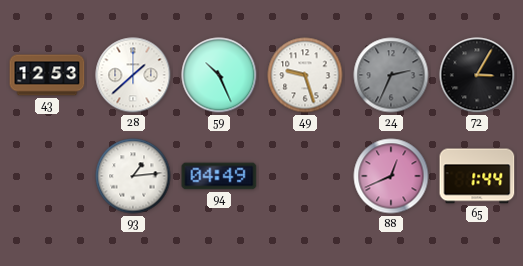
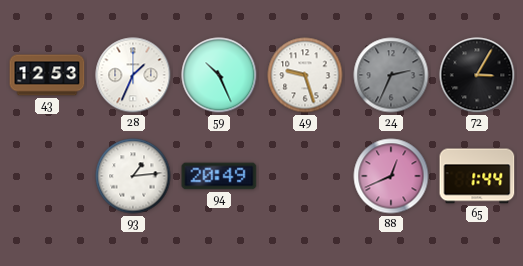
28: 1:38 -> 1:34 (133, 75)
94: 04:49 -> 20:49 (219, 176)
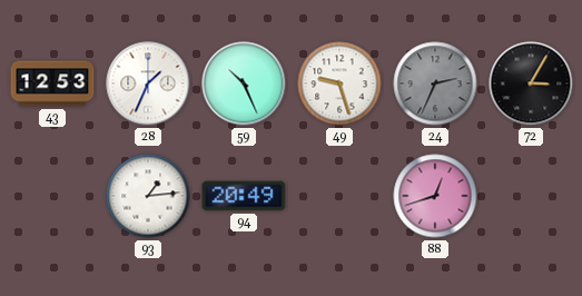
88: 12:41 -> 12:42 (435, 196)
65: 1:44 -> none (477, 176)
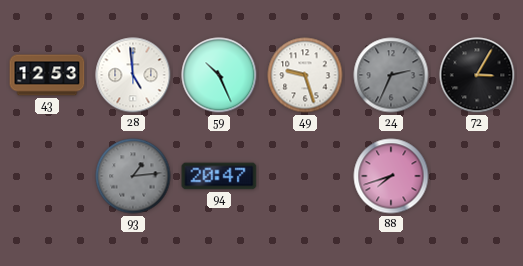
28: 1:34 -> 4:59 (133, 75)
93 dial: white -> grey (133, 176)
94: 20:49 -> 20:47 (219, 176)
88: 12:42 -> 7:42 (391, 176)
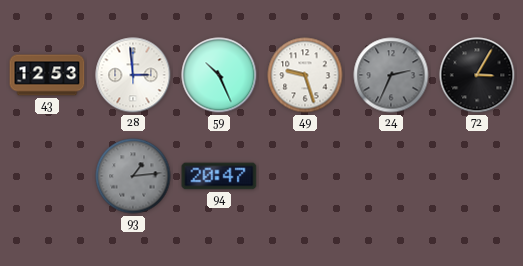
28: 4:59 -> 2:59 (133, 75)
88: 7:42 -> none (391, 176)
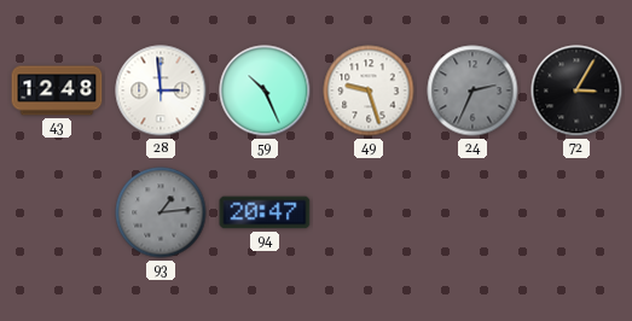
43: 12:53 -> 12:48 (57, 91)
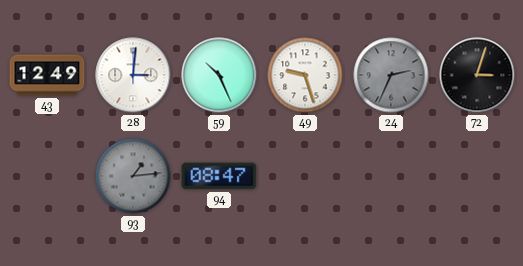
43: 12:48 -> 12:49 (47, 75)
28: 2:59 -> 3:01 (133, 75)
72: 3:05 -> 3:03 (477, 75)
94: 20:47 -> 08:47 (219, 176)
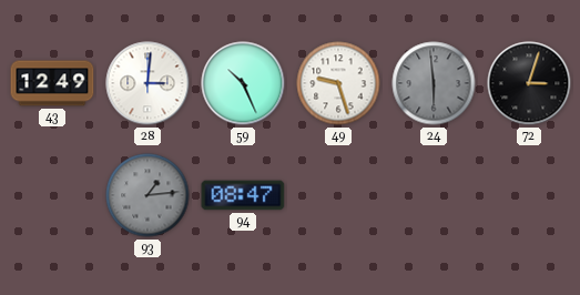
24: 2:34 -> 5:59 (434, 83)
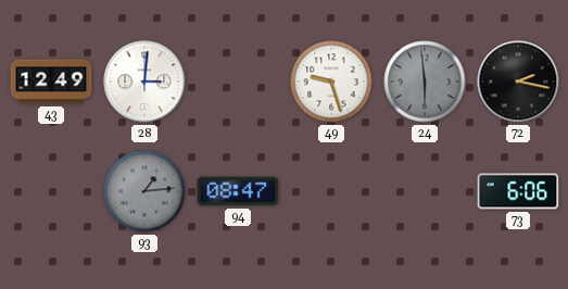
59: 10:26 -> none (243, 83)
72: 3:03 -> 2:17 (518, 81)
73: none -> 6:06 (518, 191)
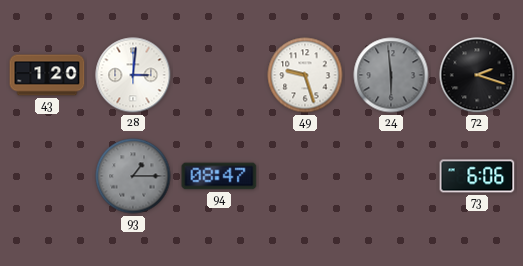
43: 12:49 -> 1:20 (47, 75)
72: 2:17 -> 2:18 (477, 75)
93: 1:14 -> 1:15 (133, 176)
